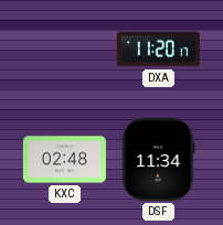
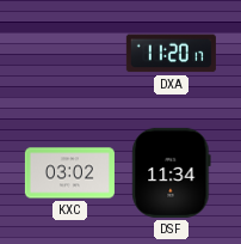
KXC: 02:48 -> 03:02 (69, 173)
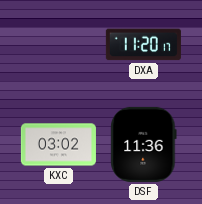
DSF: 11:34 -> 11:36 (144, 144)
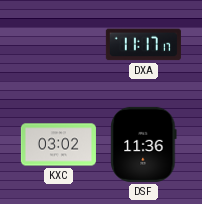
DXA: 11:20 -> 11:17 (143, 45)
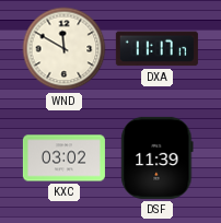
WND: none -> 11:50 (65, 49)
DSF: 11:36 -> 11:39 (158, 157)
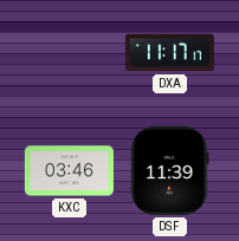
WND: 11:50 -> none (65, 49)
KXC: 03:02 -> 03:46 (69, 171)
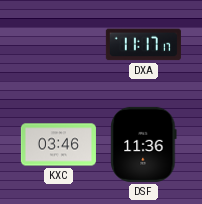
DSF: 11:39 -> 11:36 (144, 144)
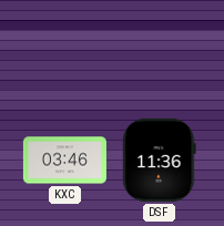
DXA: 11:17 -> none (143, 45)
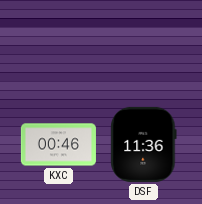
KXC: 03:46 -> 00:46 (58, 145)
